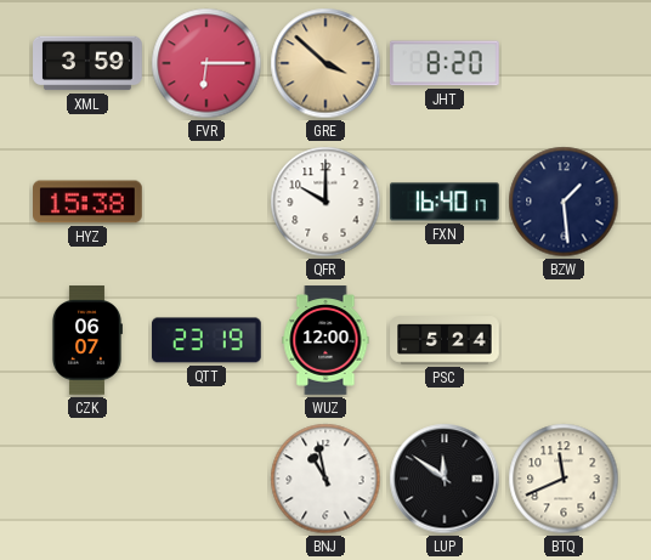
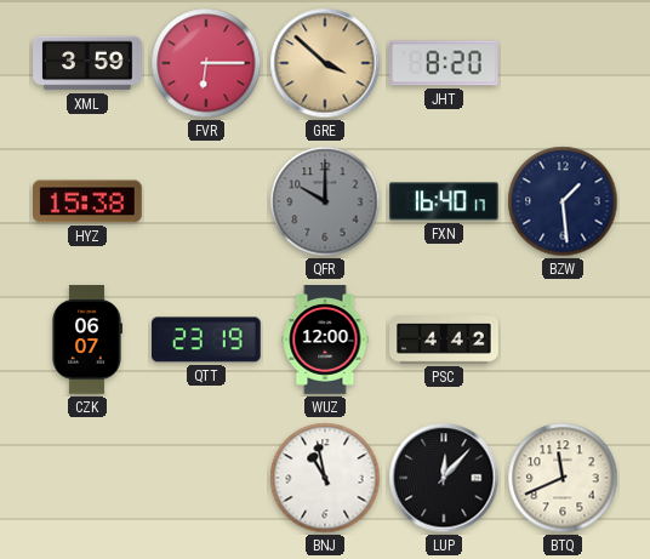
QFR dial: white -> grey (325, 201)
PSC: 5:24 -> 4:42 (444, 340)
LUP: 11:51 -> 12:07 (444, 478)
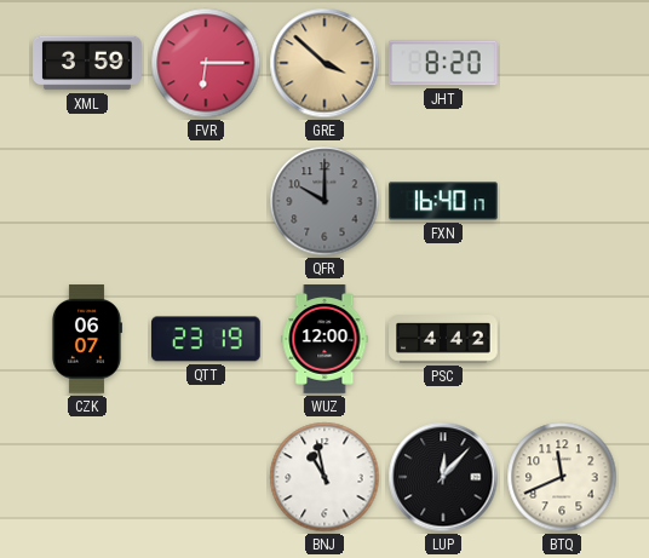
HYZ: 15:38 -> none (89, 201)
BZW: 1:29 -> none (563, 201)
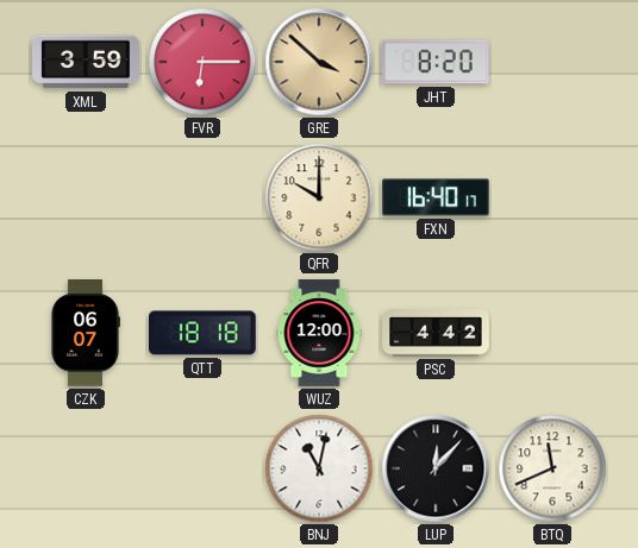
QFR dial: grey -> cream (319, 197)
QTT: 23:19 -> 18:18 (204, 333)
BNJ: 10:58 -> 11:02 (319, 468)
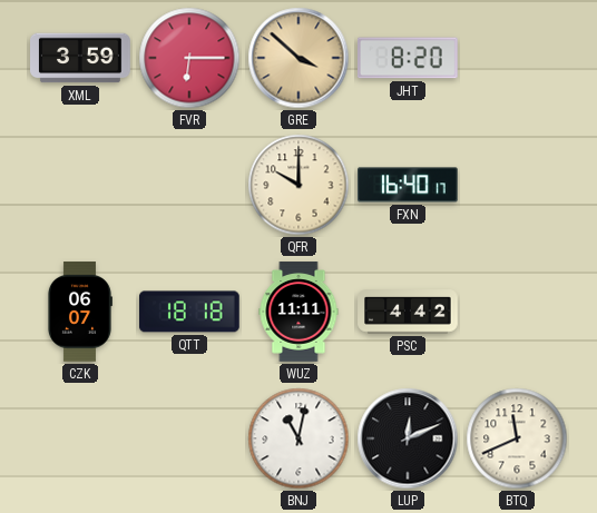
WUZ: 12:00 -> 11:11 (298, 312)
LUP: 12:07 -> 12:11 (408, 438)
